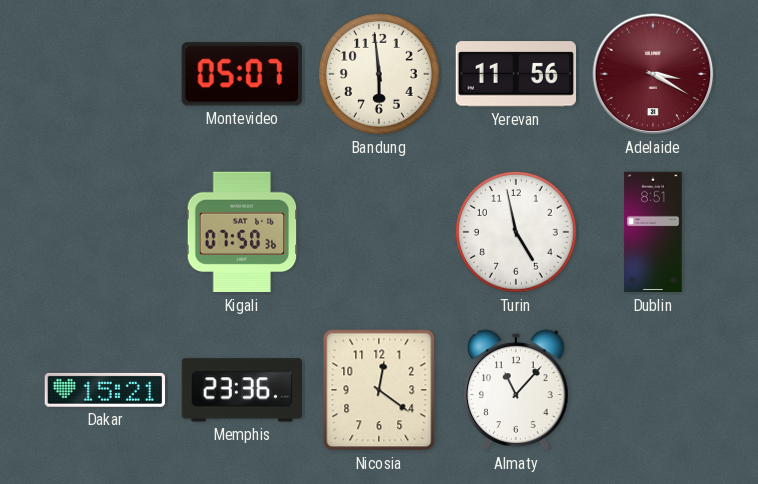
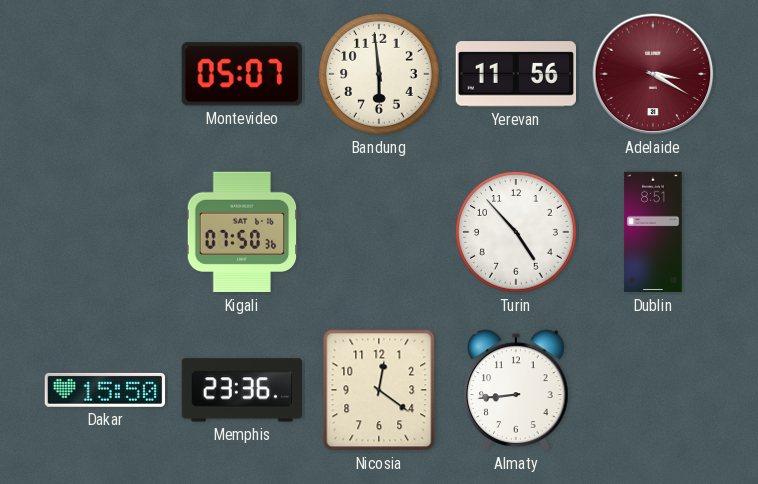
Turin: 4:58 -> 4:53 (517, 233)
Dakar: 15:21 -> 15:50 (104, 390)
Almaty: 11:07 -> 8:44 (517, 390)
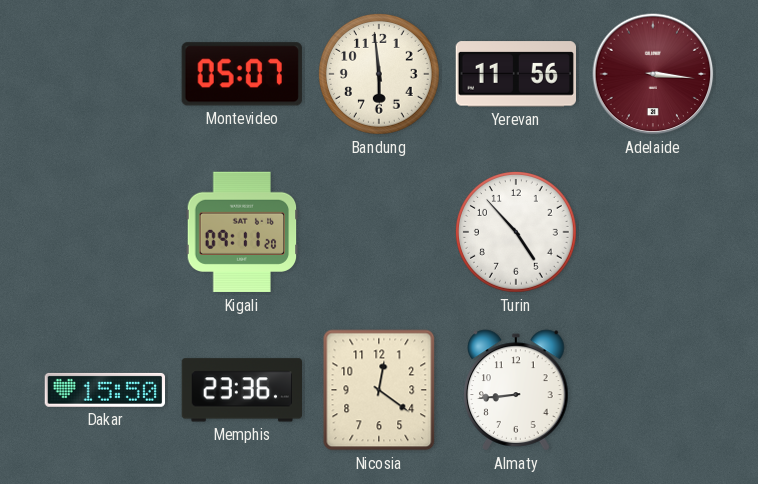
Adelaide: 3:20 -> 3:16 (653, 74)
Kigali: 07:50 -> 09:11 (242, 232)
Dublin: 8:51 -> none (653, 232)
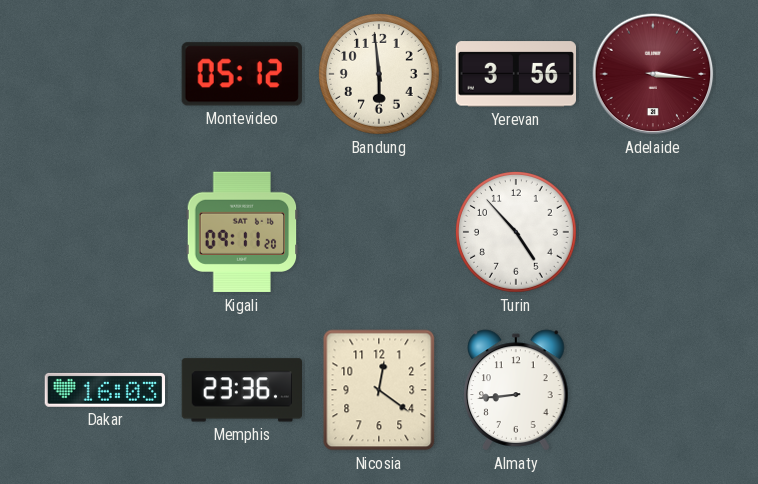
Montevideo: 05:07 -> 05:12 (242, 74)
Yerevan: 11:56 -> 3:56 (515, 74)
Dakar: 15:50 -> 16:03 (104, 390)
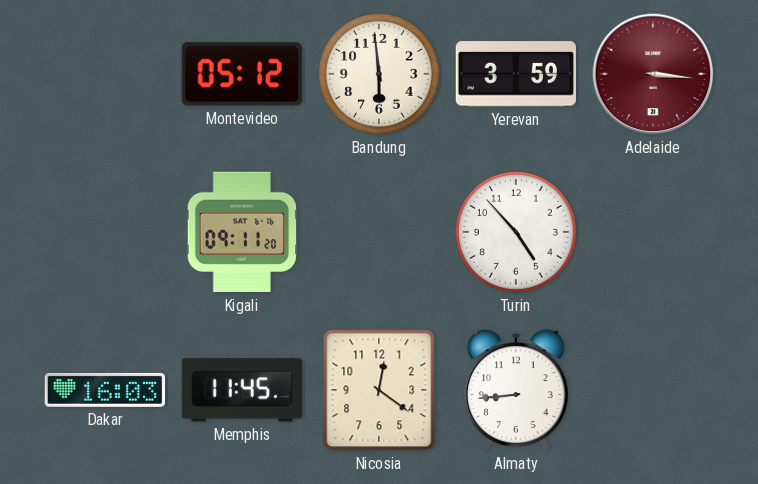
Yerevan: 3:56 -> 3:59 (515, 74)
Memphis: 23:36 -> 11:45 (241, 390)
